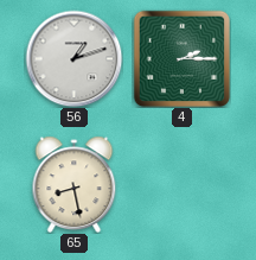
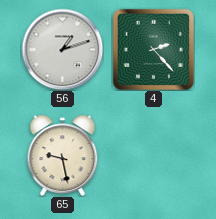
4: 2:15 -> 2:23 (153, 49)
65: 8:28 -> 9:28 (63, 155)
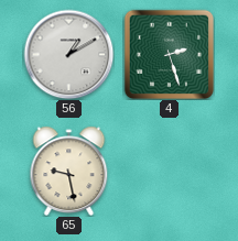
56: 1:12 -> 1:10 (68, 54)
4: 2:23 -> 2:27 (169, 54)
